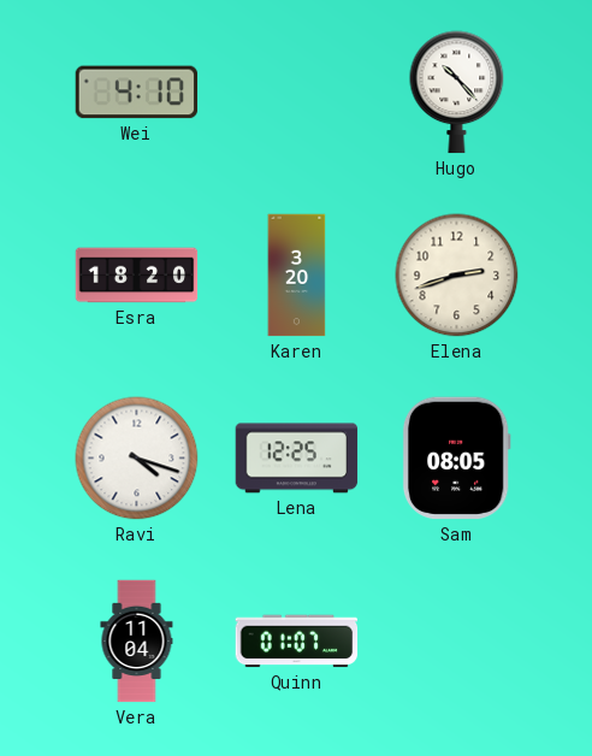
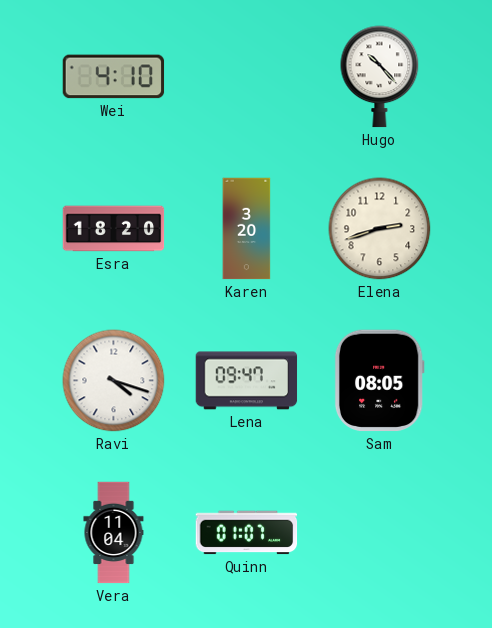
Lena: 12:25 -> 09:47 (247, 381)
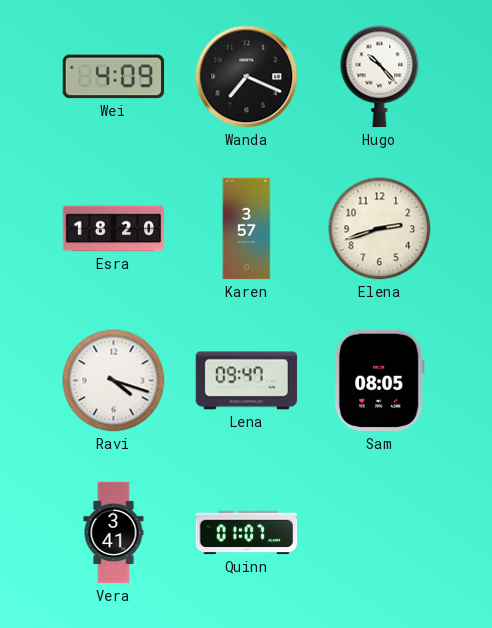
Wei: 4:10 -> 4:09 (114, 77)
Wanda: none -> 7:19 (247, 77)
Karen: 3:20 -> 3:57 (247, 229)
Vera: 11:04 -> 3:41 (114, 533)
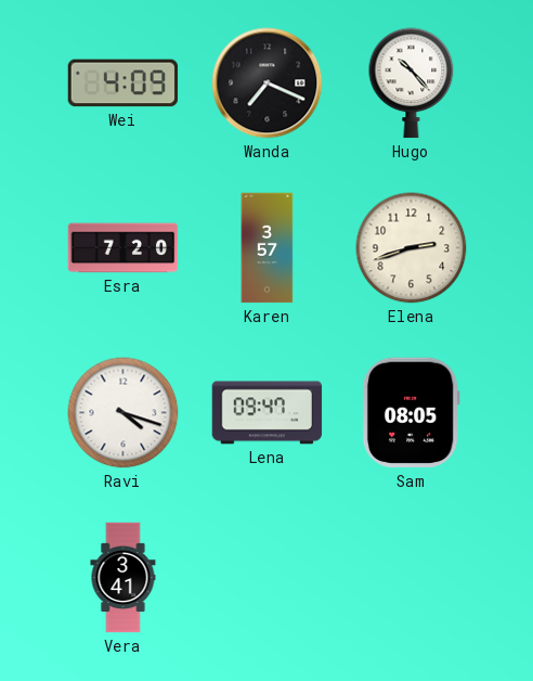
Esra: 18:20 -> 7:20 (123, 248)
Quinn: 01:07 -> none (247, 533)
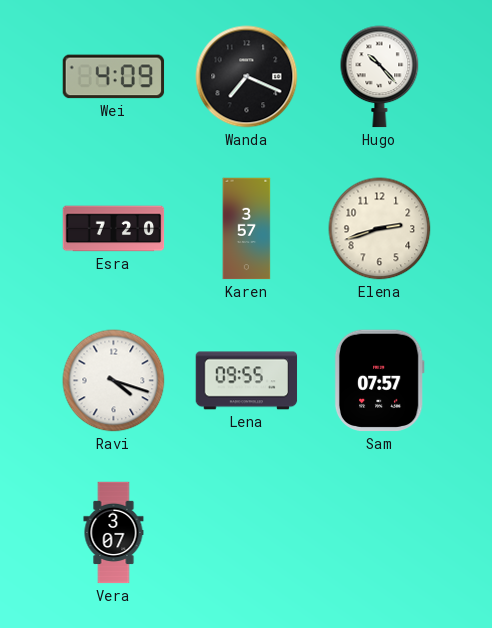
Lena: 09:47 -> 09:55 (247, 381)
Sam: 08:05 -> 07:57 (379, 381)
Vera: 3:41 -> 3:07 (114, 533)
